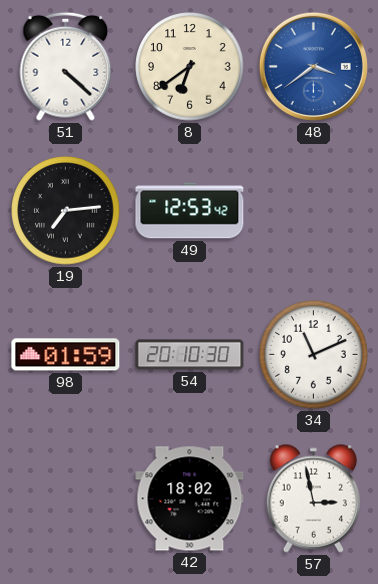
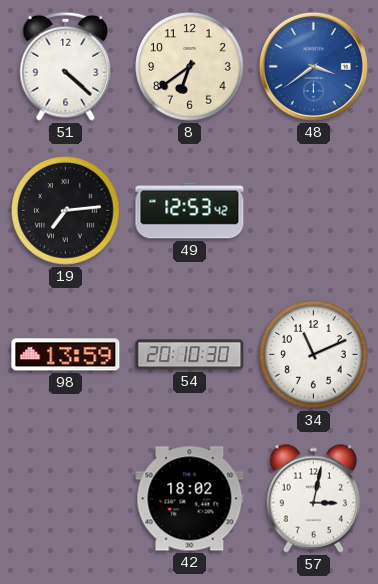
98: 01:59 -> 13:59 (66, 355)
57: 2:58 -> 3:02 (313, 498)
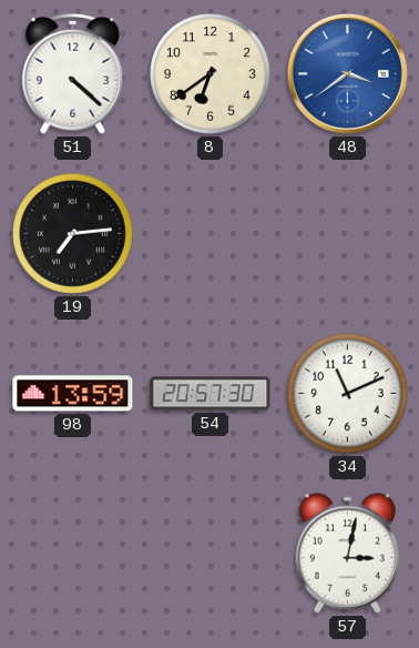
49: 12:53 -> none (190, 211)
54: 20:10 -> 20:57 (211, 394)
42: 18:02 -> none (190, 499)
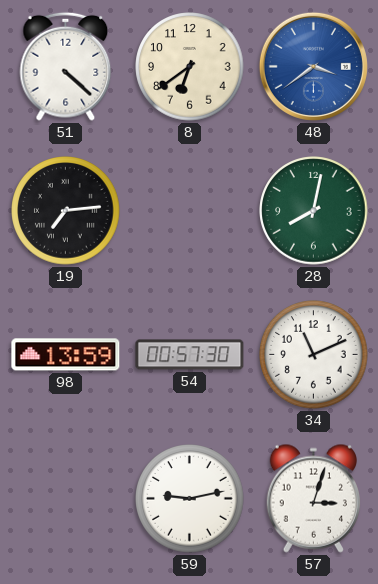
28: none -> 8:02 (314, 211)
54: 20:57 -> 00:57 (190, 355)
59: none -> 9:13 (190, 499)
57: 3:02 -> 3:03 (313, 498)
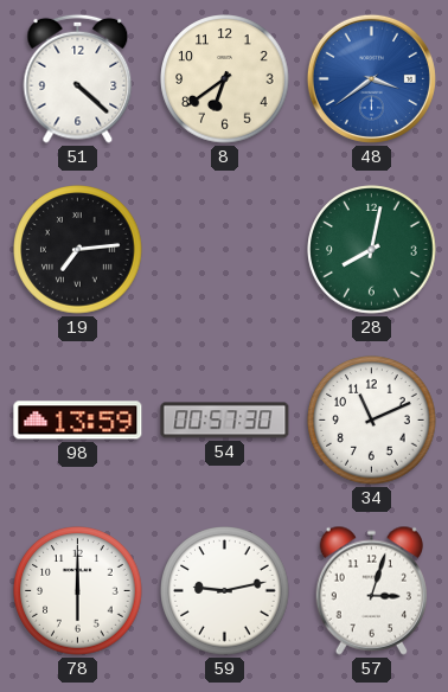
78: none -> 6:00 (78, 591)
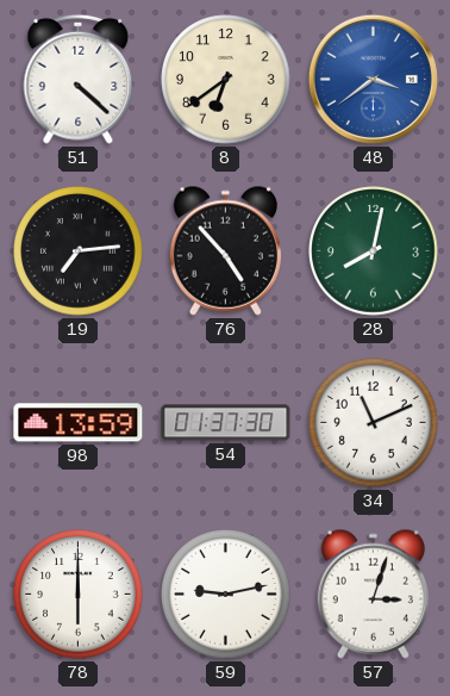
76: none -> 4:53 (225, 250)
54: 00:57 -> 01:37 (226, 423)
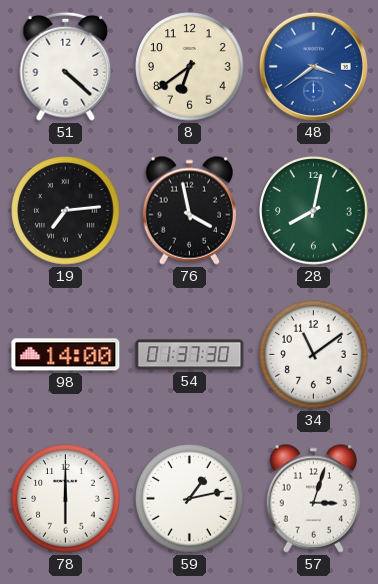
76: 4:53 -> 3:58 (189, 210)
98: 13:59 -> 14:00 (66, 355)
34: 11:11 -> 11:09 (314, 355)
59: 9:13 -> 1:13 (190, 499)
